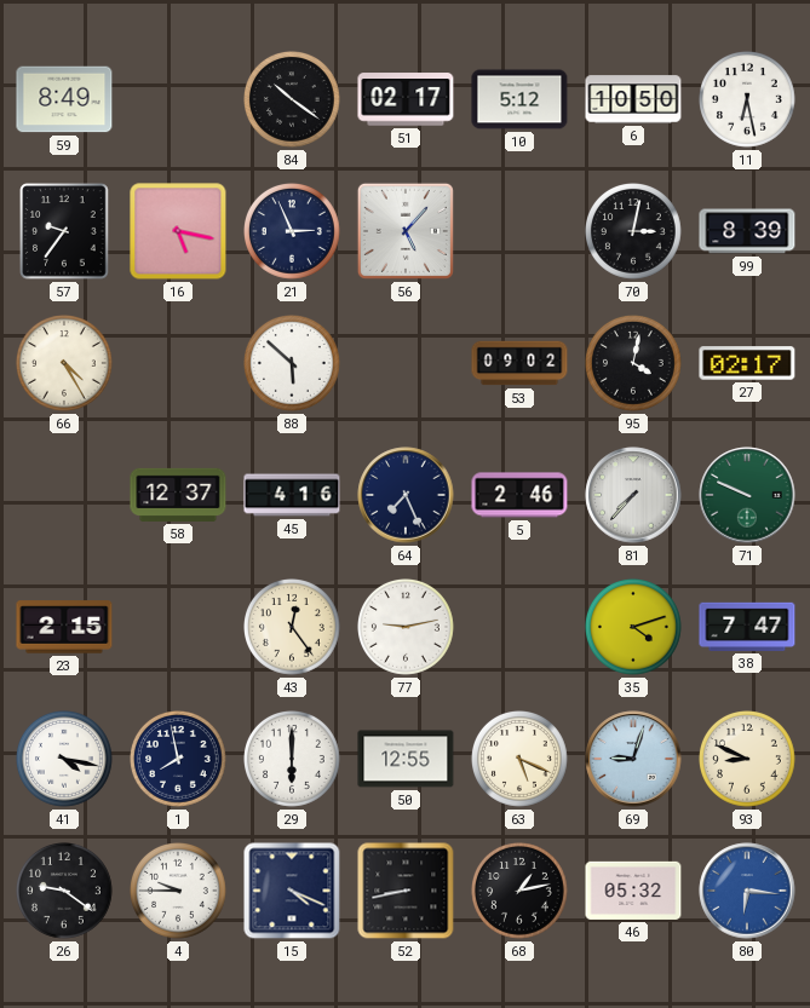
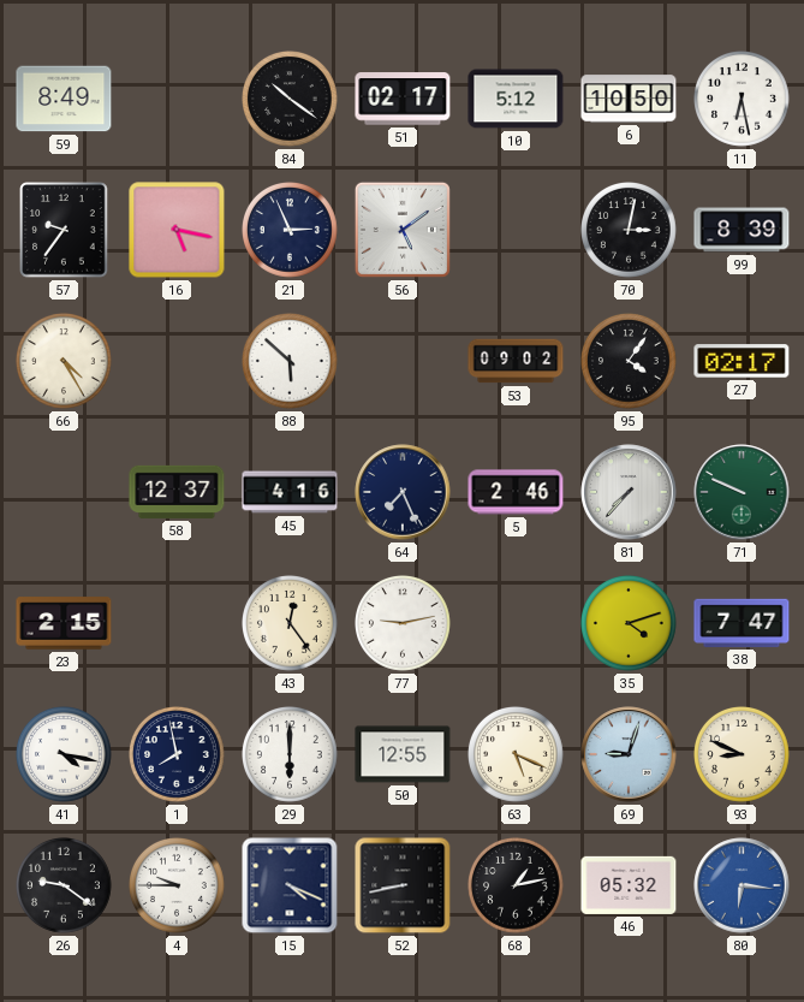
56: 5:07 -> 5:09 (403, 230)
95: 4:02 -> 4:06 (630, 362)
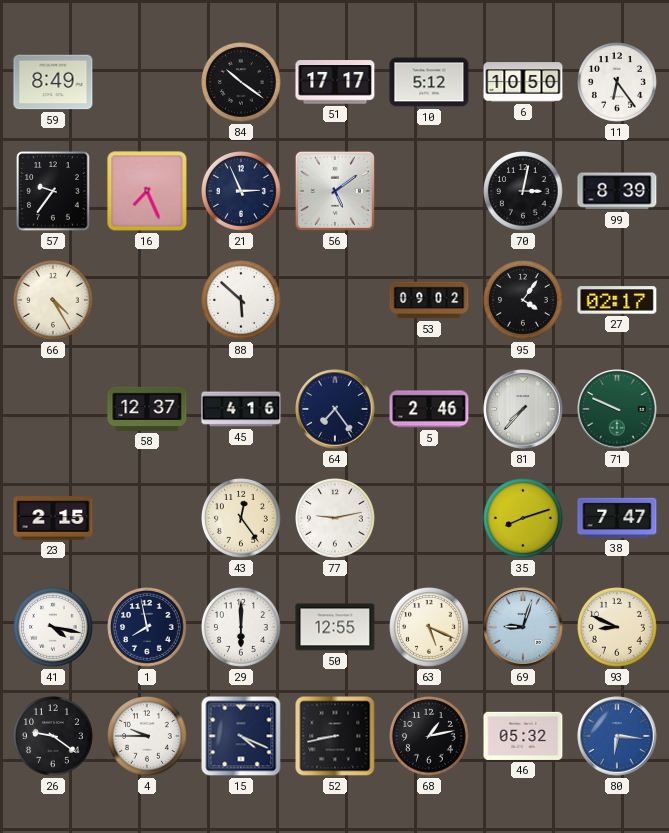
51: 02:17 -> 17:17 (335, 82)
11: 6:28 -> 6:24 (618, 83)
16: 5:17 -> 7:26 (147, 191)
64: 7:26 -> 7:24 (335, 409)
35: 4:12 -> 8:12 (524, 519)
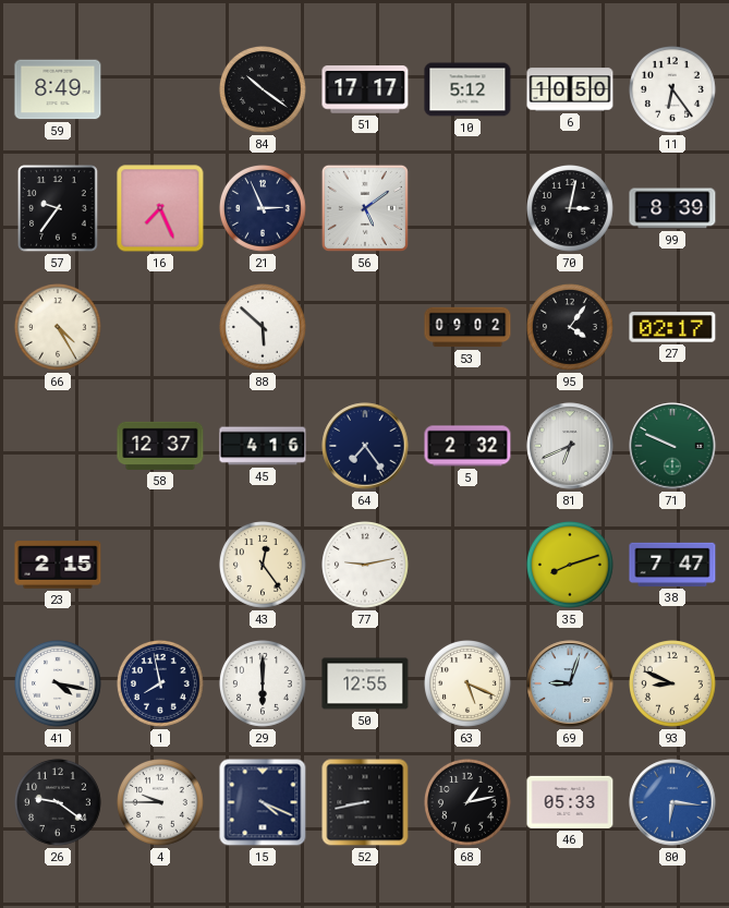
5: 2:46 -> 2:32 (467, 446)
81: 7:37 -> 6:41 (570, 446)
46: 05:32 -> 05:33 (570, 802)
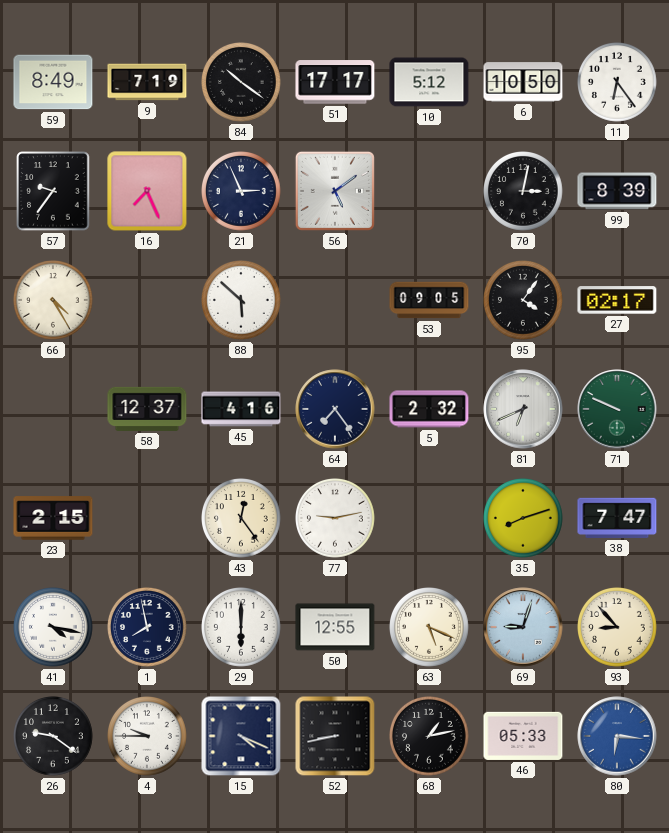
9: none -> 7:19 (147, 82)
53: 09:02 -> 09:05 (429, 300)
93: 8:49 -> 8:53 (618, 628)
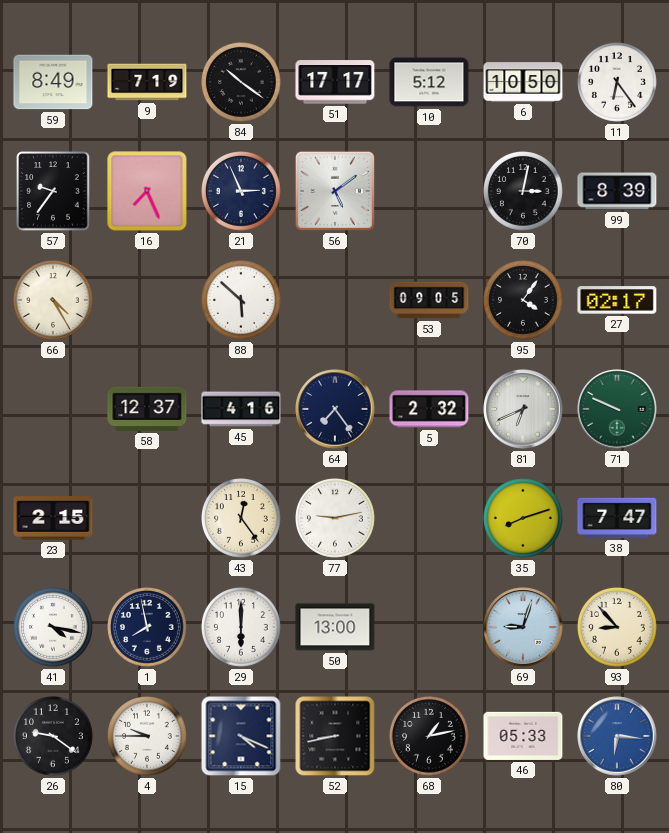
50: 12:55 -> 13:00 (335, 627)
63: 5:19 -> none (430, 628)
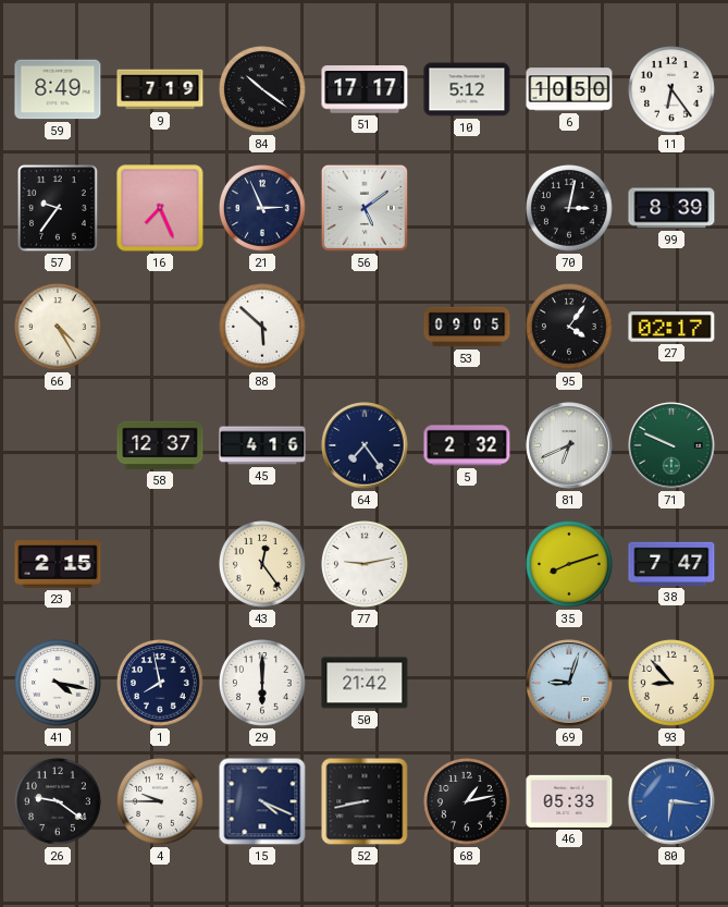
50: 13:00 -> 21:42 (365, 683)
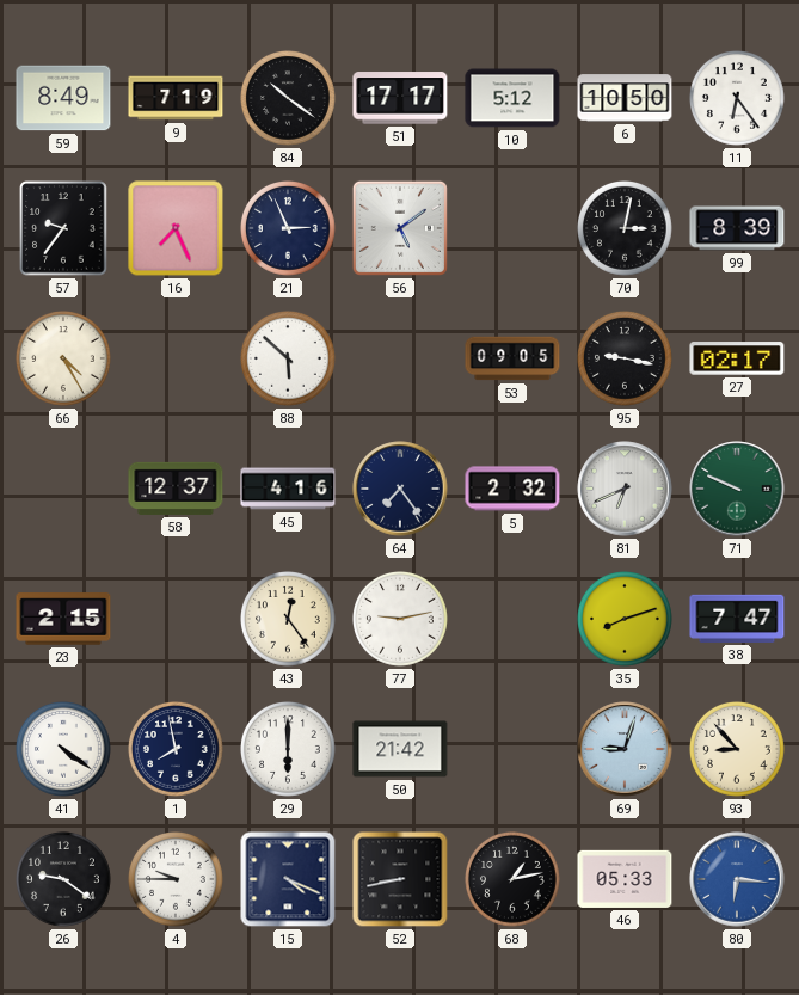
95: 4:06 -> 9:17 (626, 360)
41: 4:17 -> 4:21 (64, 750)
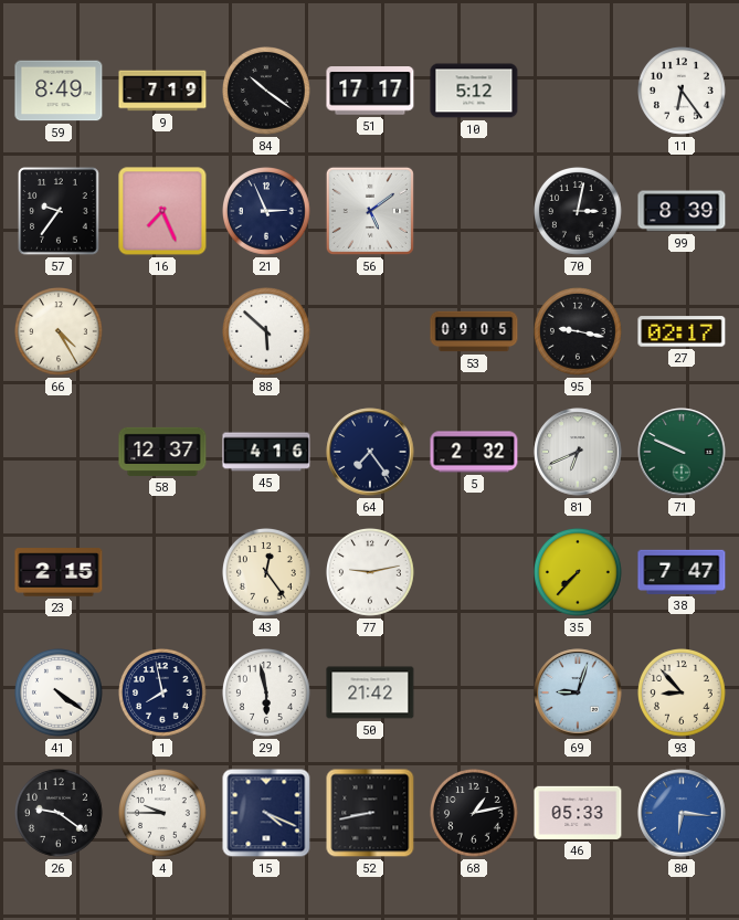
6: 10:50 -> none (625, 98)
35: 8:12 -> 7:37 (579, 573)
29: 6:00 -> 5:58 (267, 694)
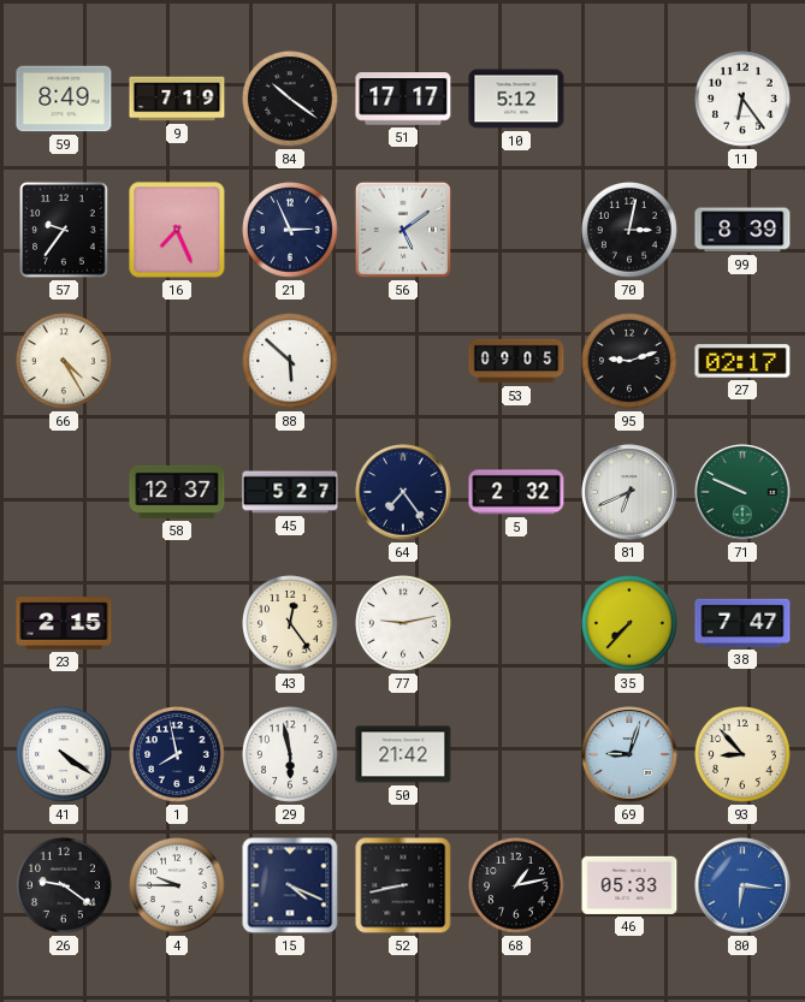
95: 9:17 -> 9:12 (631, 362)
45: 4:16 -> 5:27 (290, 492)
